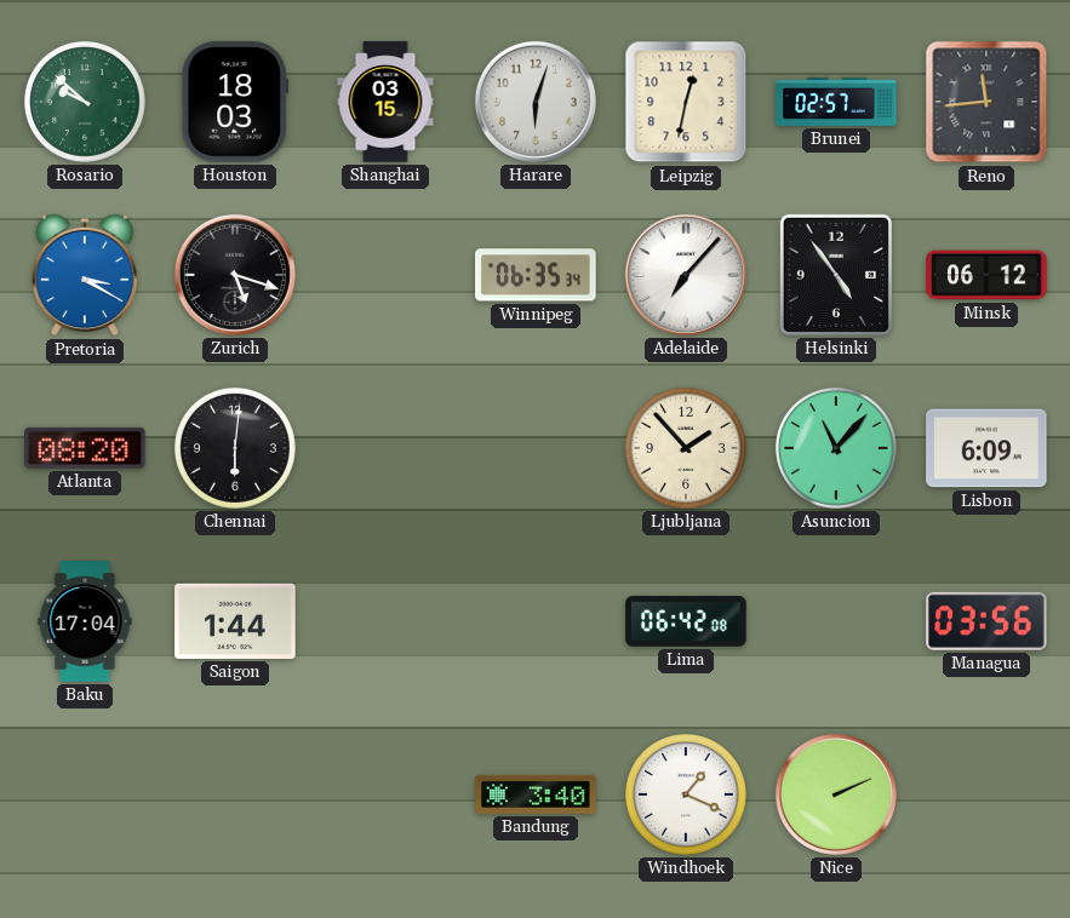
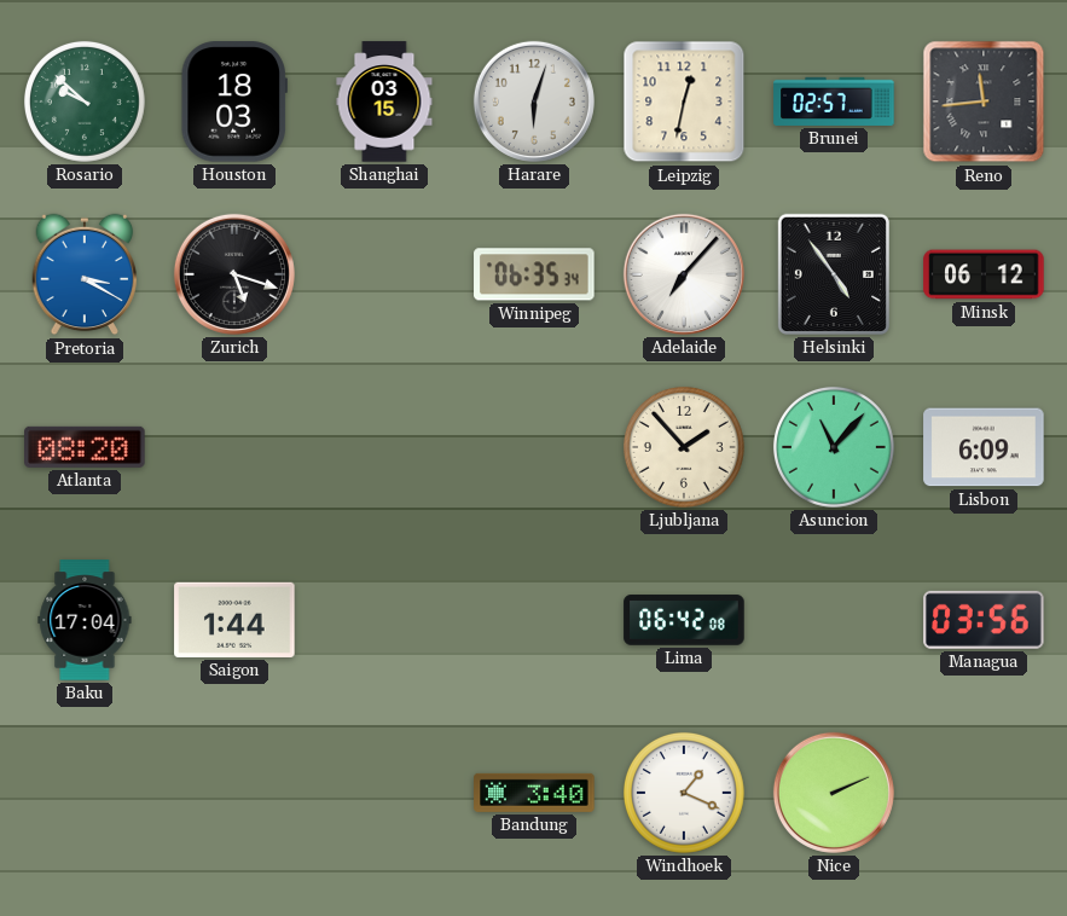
Chennai: 6:01 -> none (235, 448)
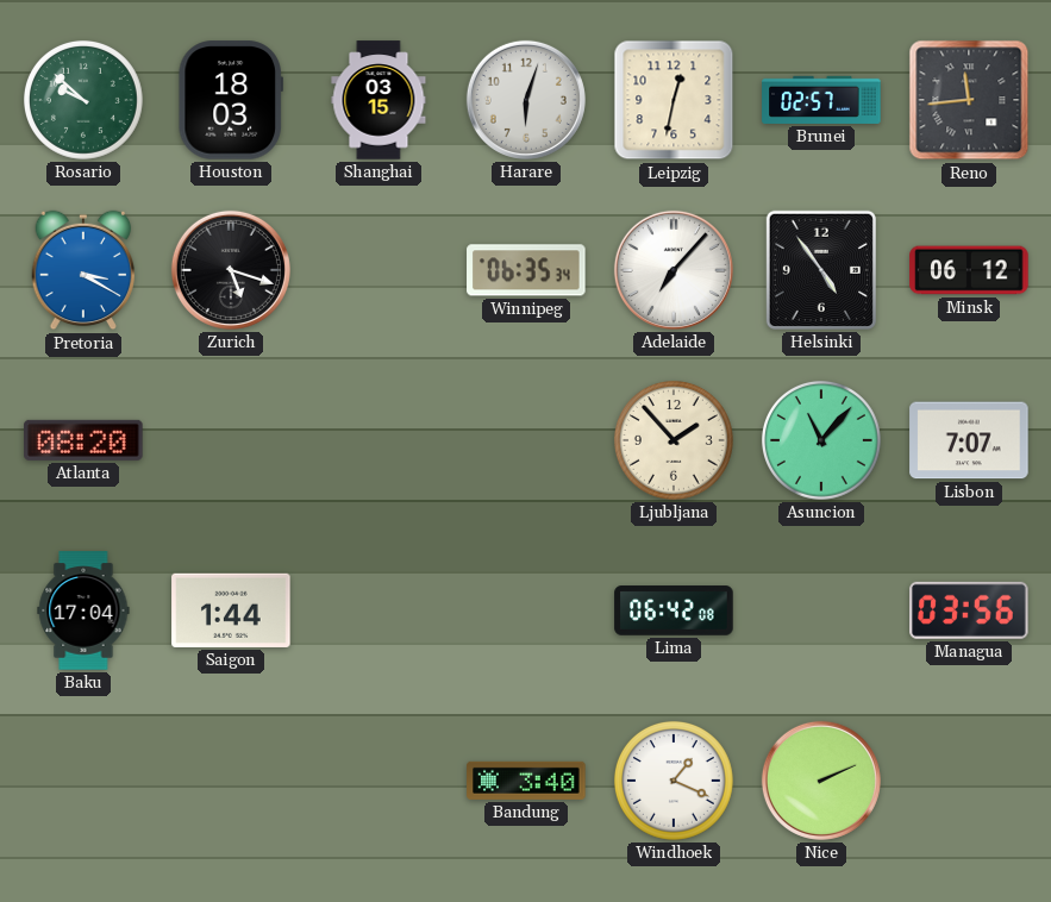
Lisbon: 6:09 -> 7:07 (969, 440)
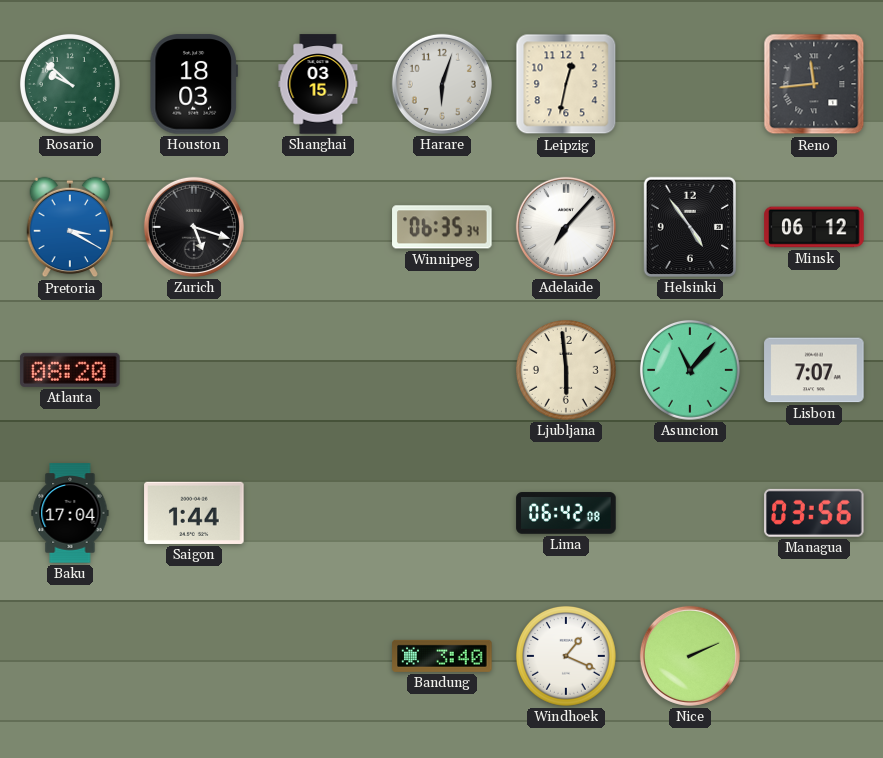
Brunei: 02:57 -> none (821, 100)
Ljubljana: 1:53 -> 5:59 (566, 370)
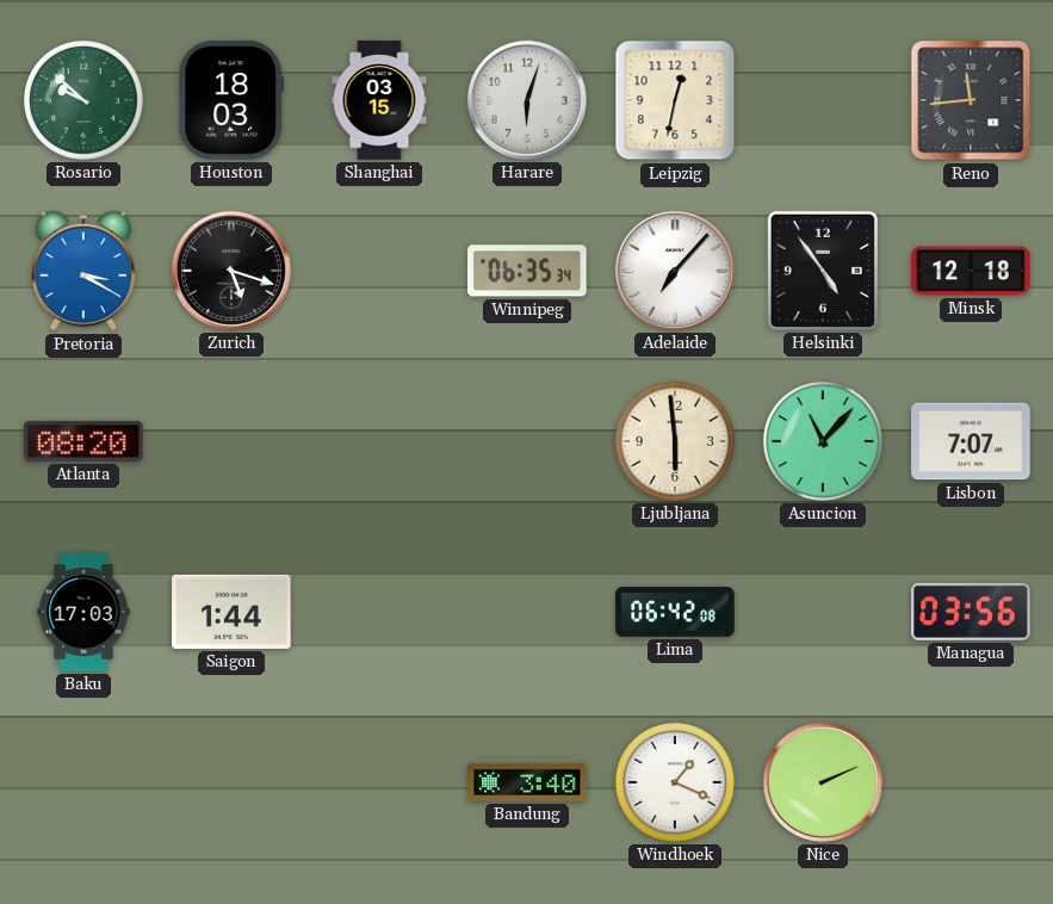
Minsk: 06:12 -> 12:18 (971, 271)
Baku: 17:04 -> 17:03 (83, 612)
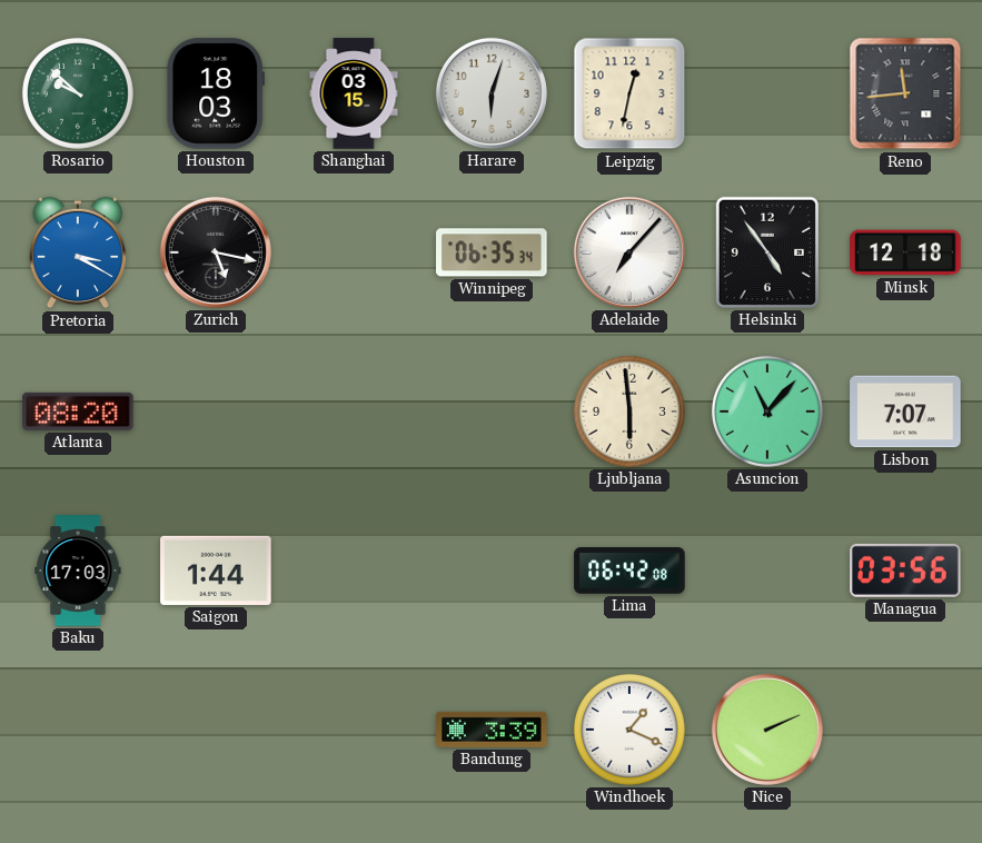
Zurich: 5:18 -> 5:17 (216, 252)
Bandung: 3:40 -> 3:39 (492, 730)
